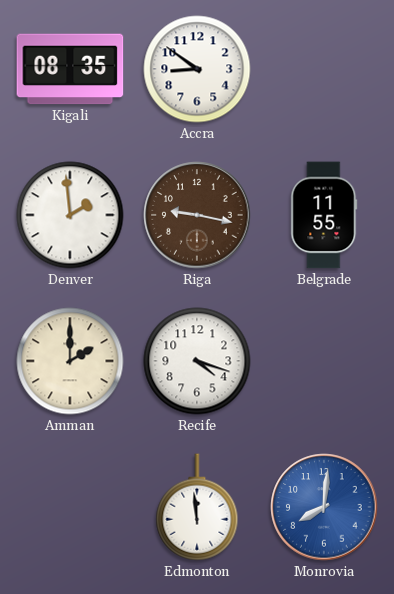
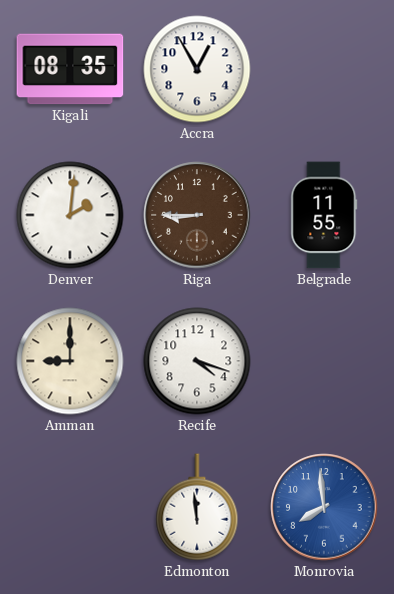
Accra: 8:51 -> 12:55 (197, 69)
Denver: 1:59 -> 2:01 (70, 215)
Riga: 9:17 -> 8:45 (197, 215)
Amman: 2:00 -> 9:00 (70, 361)
Monrovia: 8:01 -> 7:59 (324, 507)
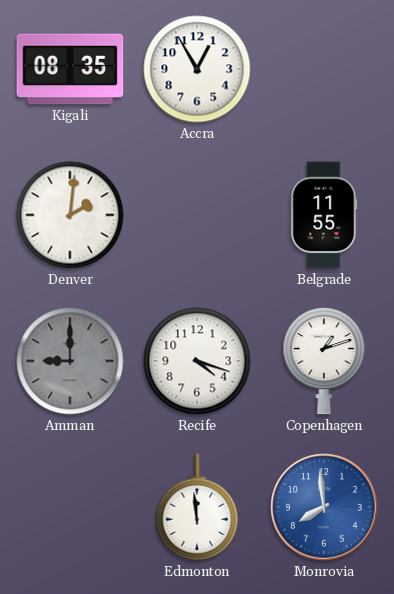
Riga: 8:45 -> none (197, 215)
Amman dial: cream -> grey (70, 361)
Copenhagen: none -> 1:12 (324, 362)
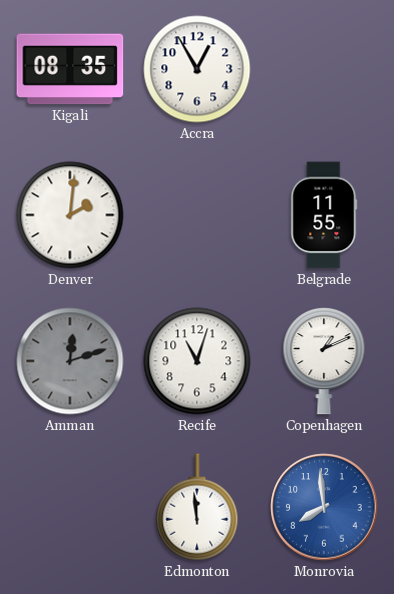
Amman: 9:00 -> 12:12 (70, 361)
Recife: 4:18 -> 11:03 (197, 361)
Copenhagen: 1:12 -> 1:11 (324, 362)
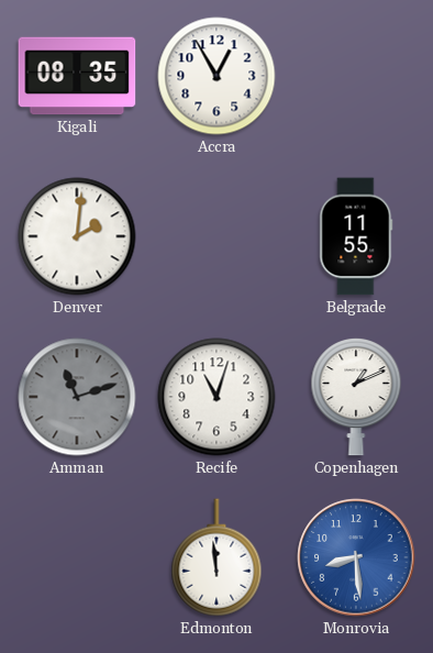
Amman: 12:12 -> 11:12 (77, 397)
Monrovia: 7:59 -> 8:29 (356, 557)
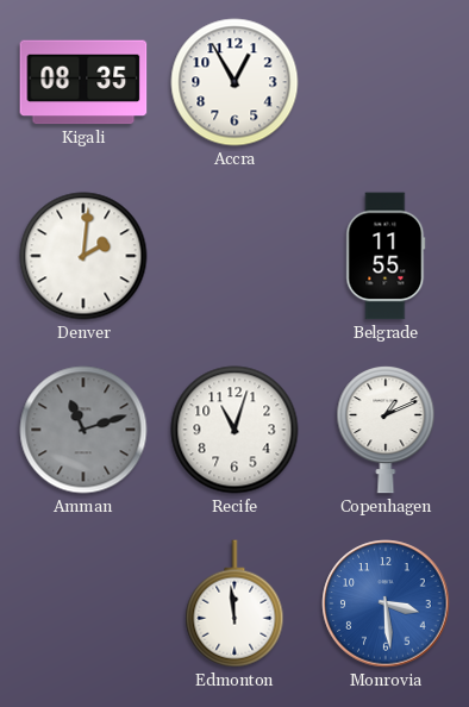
Monrovia: 8:29 -> 3:29 (386, 603)
